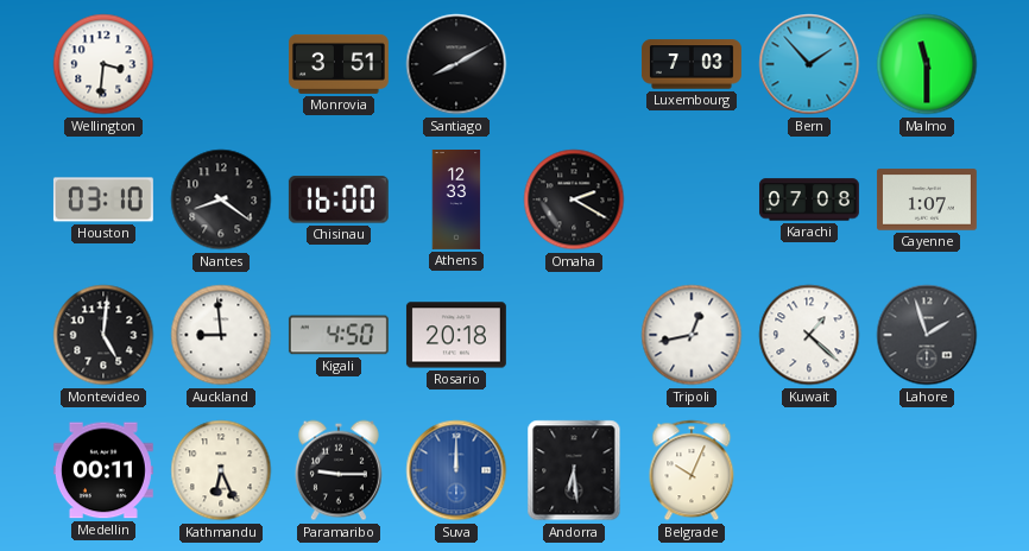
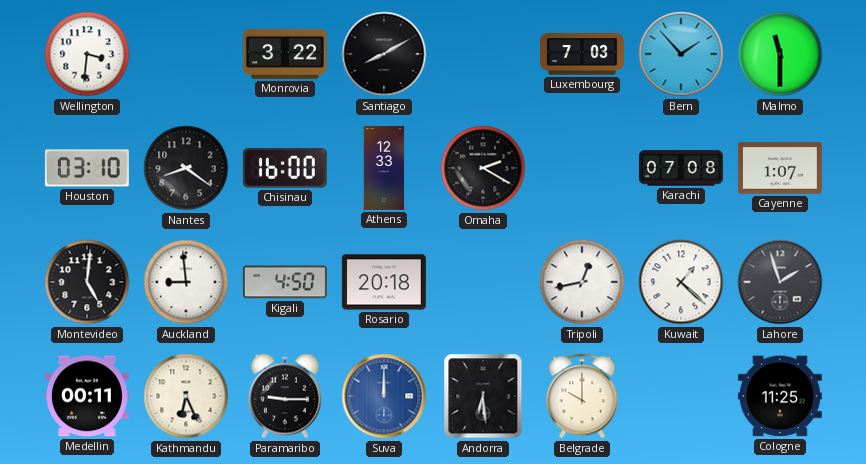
Monrovia: 3:51 -> 3:22 (285, 54)
Belgrade: 10:04 -> 10:00 (582, 396)
Cologne: none -> 11:25 (780, 396)
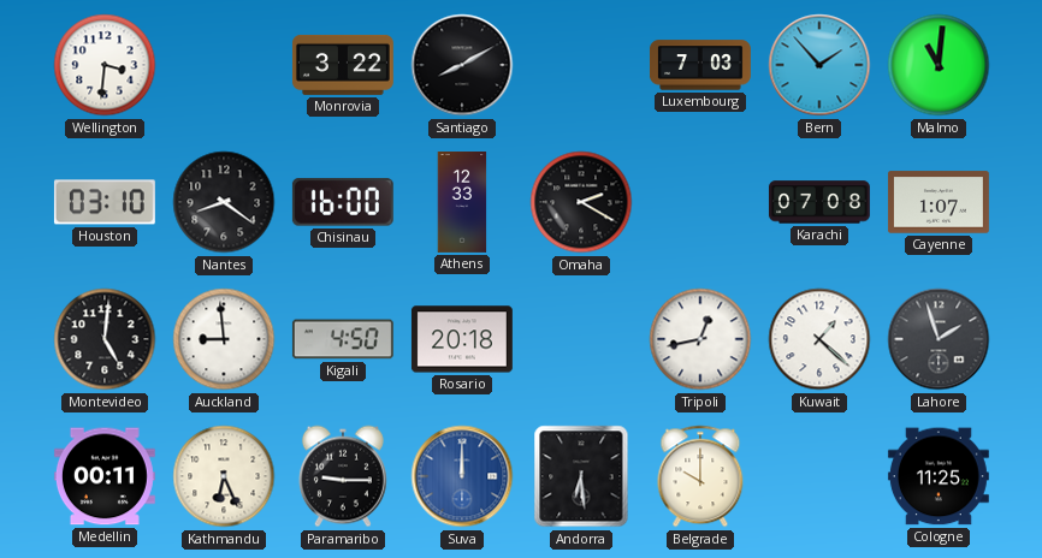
Malmo: 11:30 -> 11:01 (939, 65)
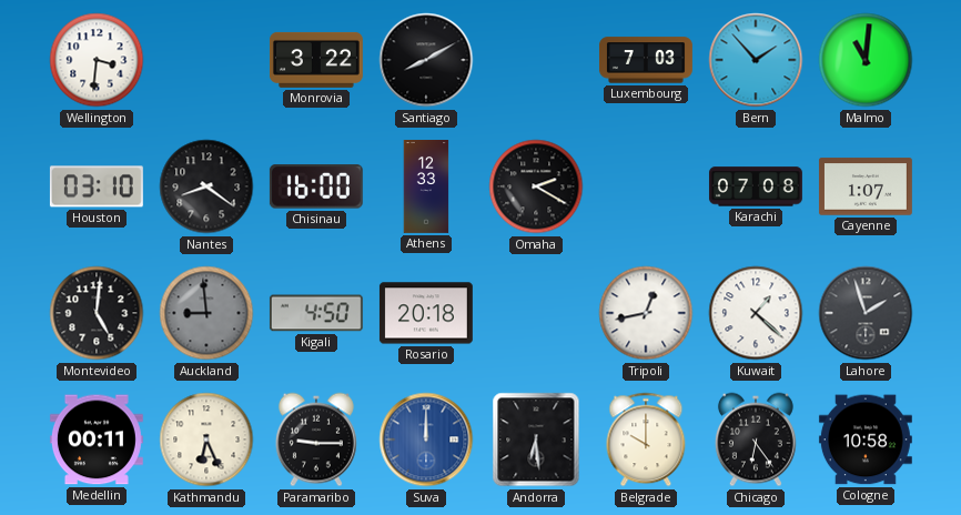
Auckland dial: white -> grey (206, 313)
Chicago: none -> 6:24 (756, 440)
Cologne: 11:25 -> 10:58 (866, 440)
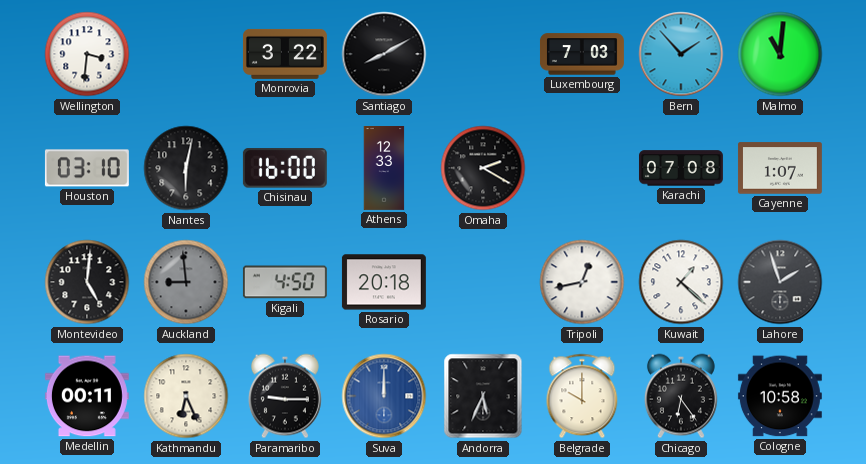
Nantes: 8:21 -> 6:02 (186, 168)
Andorra: 6:29 -> 5:34 (483, 396)
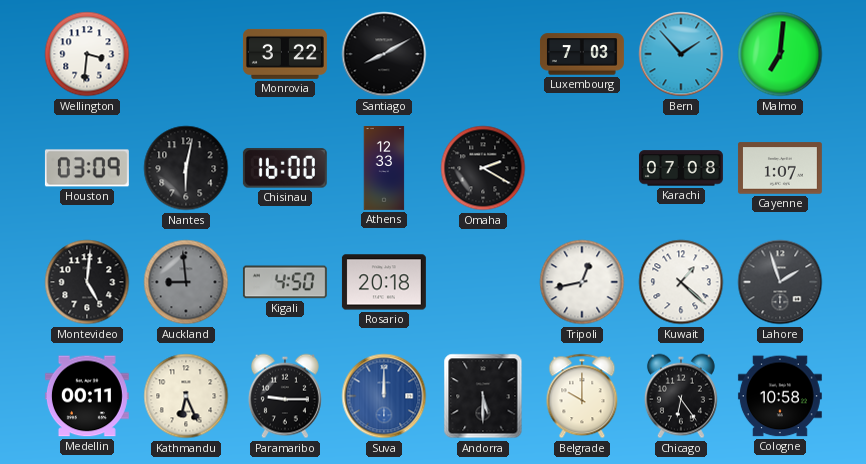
Malmo: 11:01 -> 7:01 (780, 54)
Houston: 03:10 -> 03:09 (87, 168)
Andorra: 5:34 -> 5:30 (483, 396)
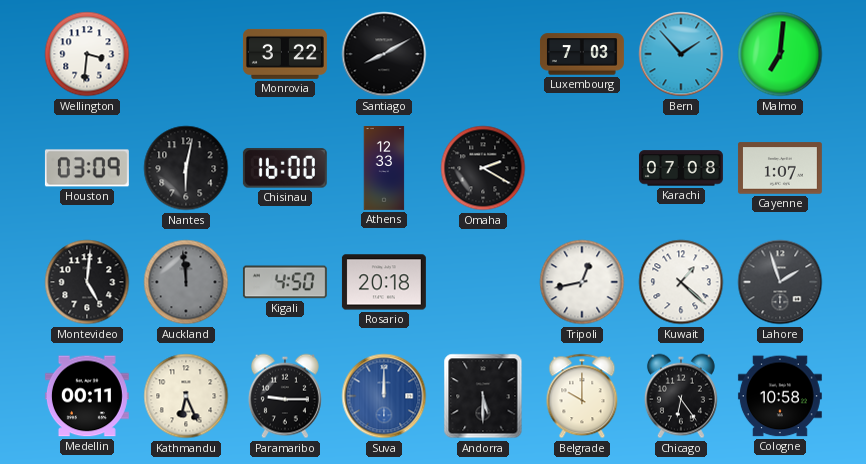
Auckland: 8:59 -> 11:59 (186, 282)
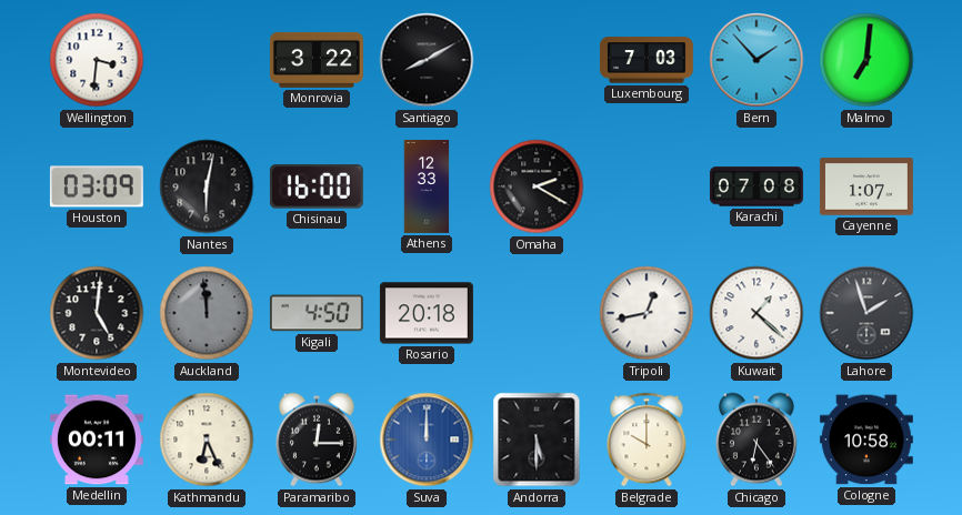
Paramaribo: 9:15 -> 12:15 (317, 440)
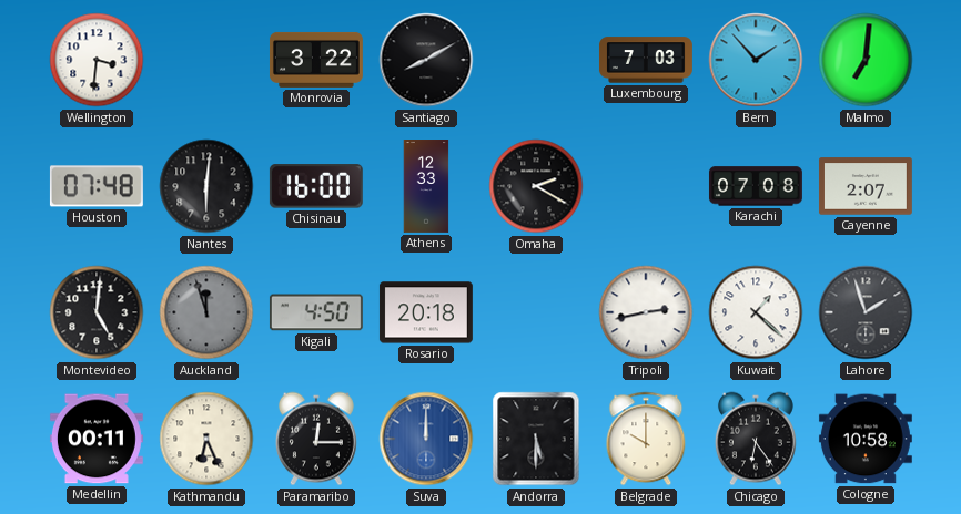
Houston: 03:09 -> 07:48 (97, 186)
Nantes: 6:02 -> 6:01 (206, 186)
Cayenne: 1:07 -> 2:07 (866, 186)
Auckland: 11:59 -> 11:57 (206, 312)
Tripoli: 12:43 -> 2:43 (646, 312)
